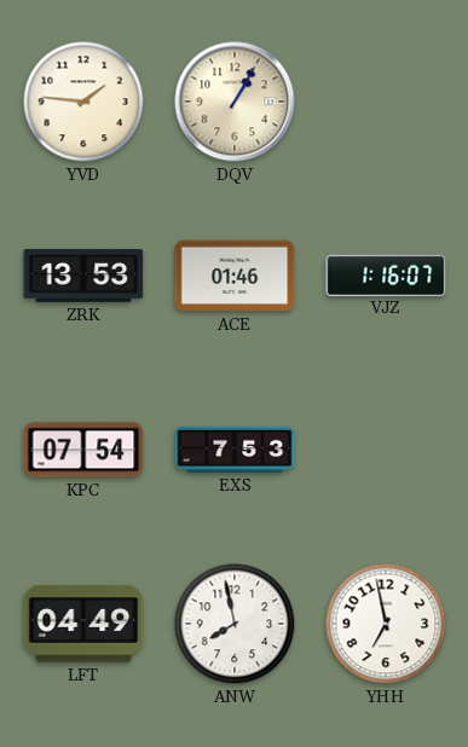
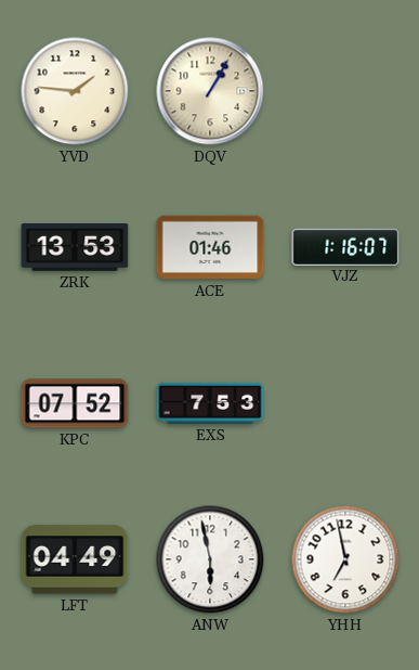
KPC: 07:54 -> 07:52 (75, 403)
ANW: 7:58 -> 5:58 (210, 559)
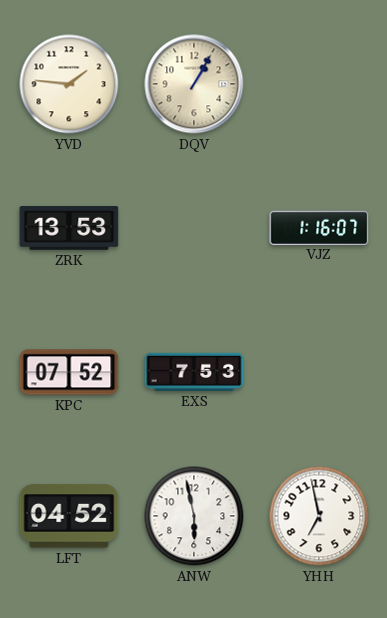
ACE: 01:46 -> none (210, 247)
LFT: 04:49 -> 04:52 (69, 516)
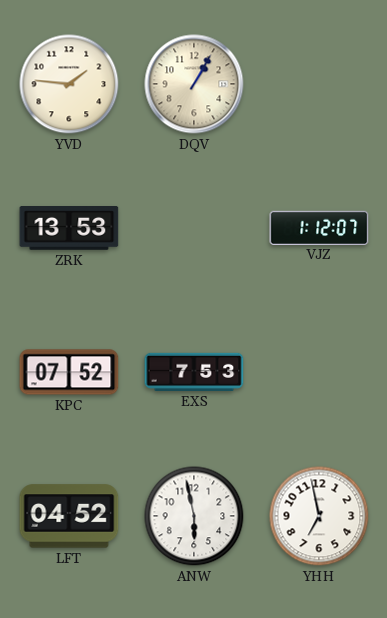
VJZ: 1:16 -> 1:12 (319, 227)
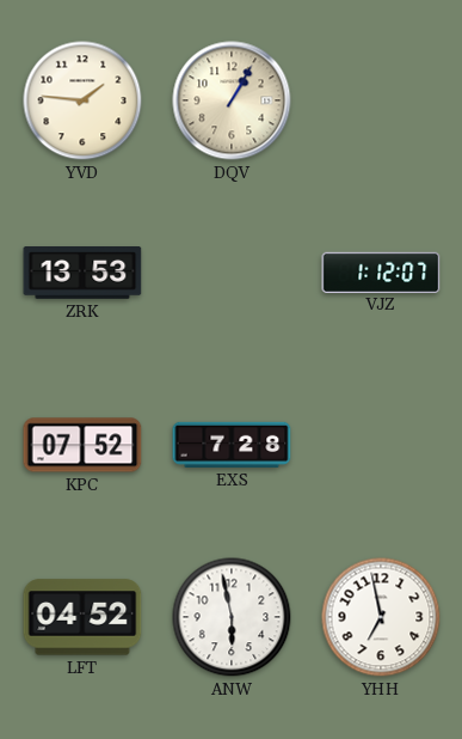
EXS: 7:53 -> 7:28 (232, 445)
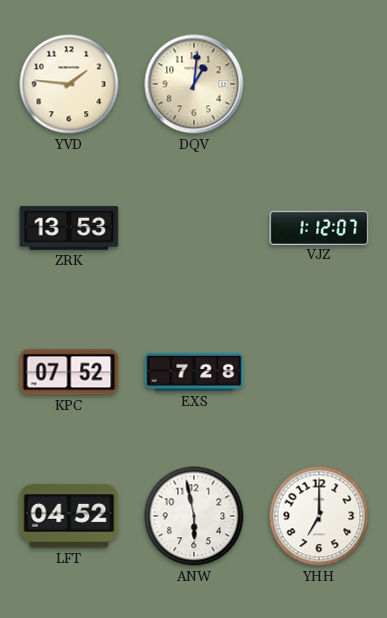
DQV: 1:05 -> 1:01 (194, 84)
YHH: 6:58 -> 7:00 (319, 516)
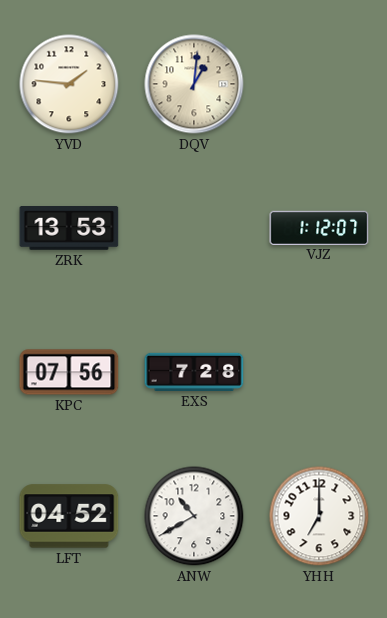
KPC: 07:52 -> 07:56 (69, 372)
ANW: 5:58 -> 10:40 (194, 516)
